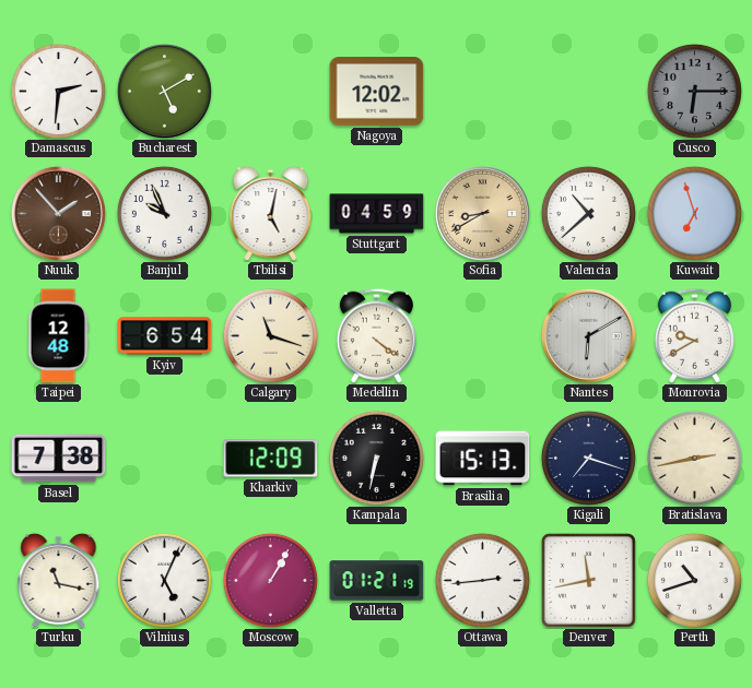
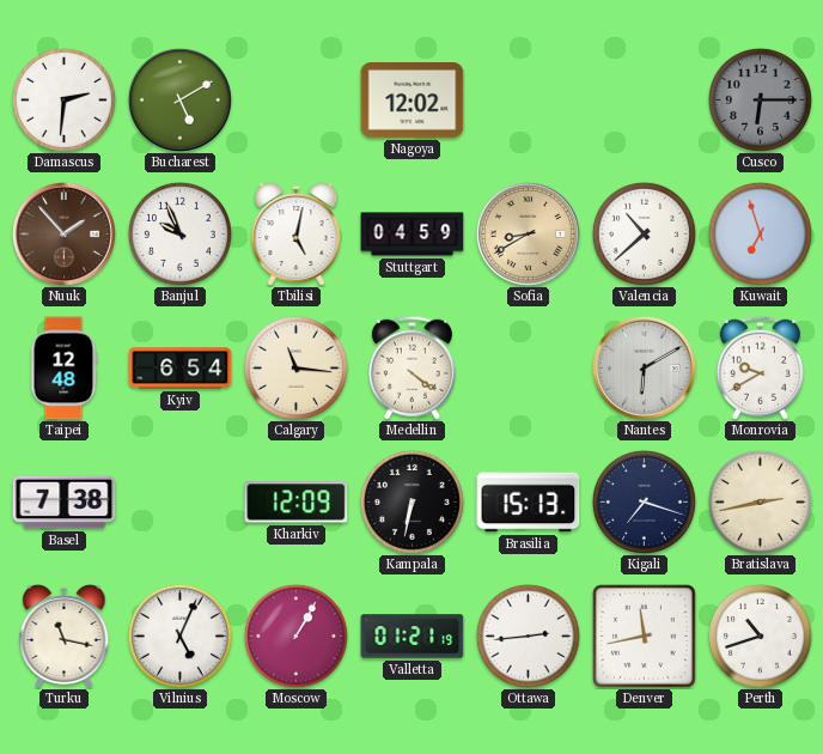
Calgary: 11:18 -> 11:16 (295, 367)
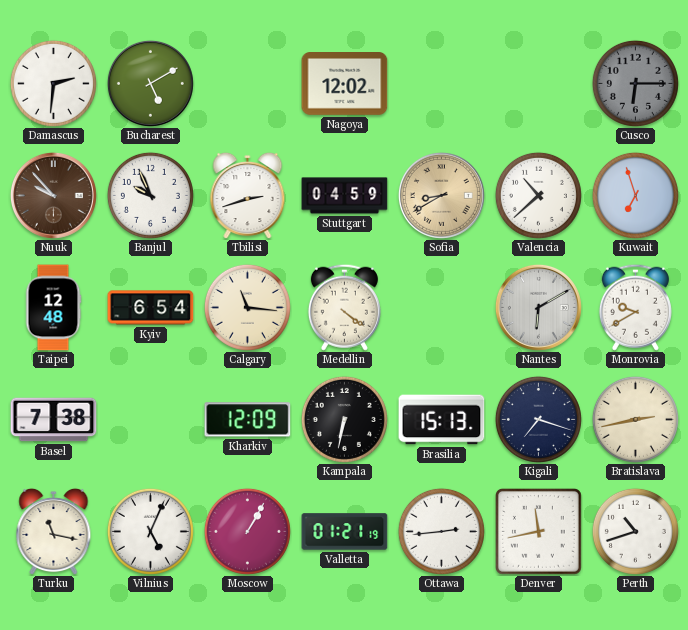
Nuuk: 1:53 -> 9:53 (53, 195)
Tbilisi: 5:02 -> 2:42 (248, 195)
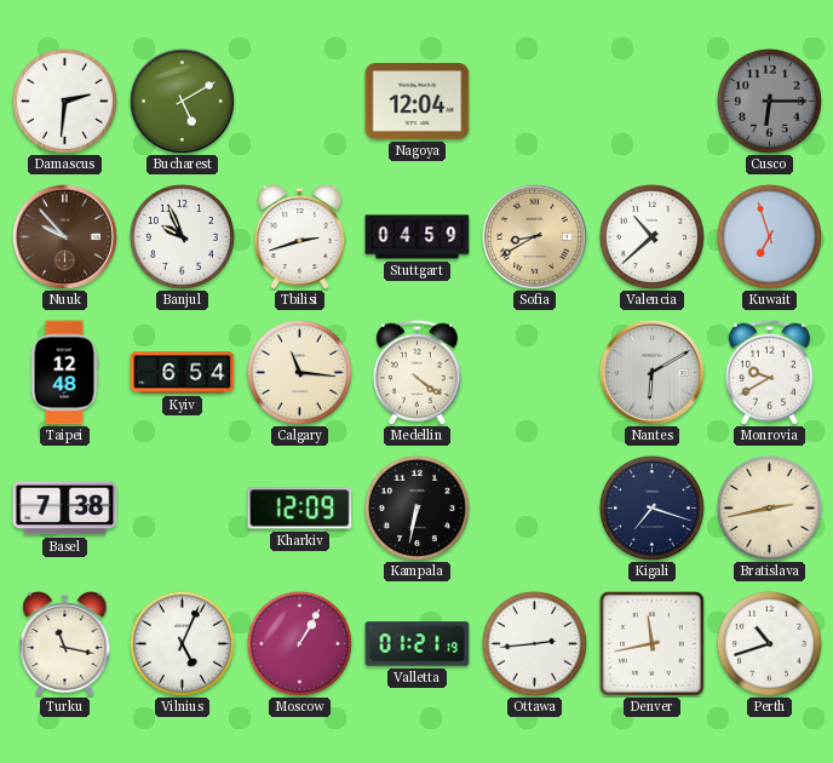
Nagoya: 12:02 -> 12:04 (418, 102)
Brasilia: 15:13 -> none (442, 420)
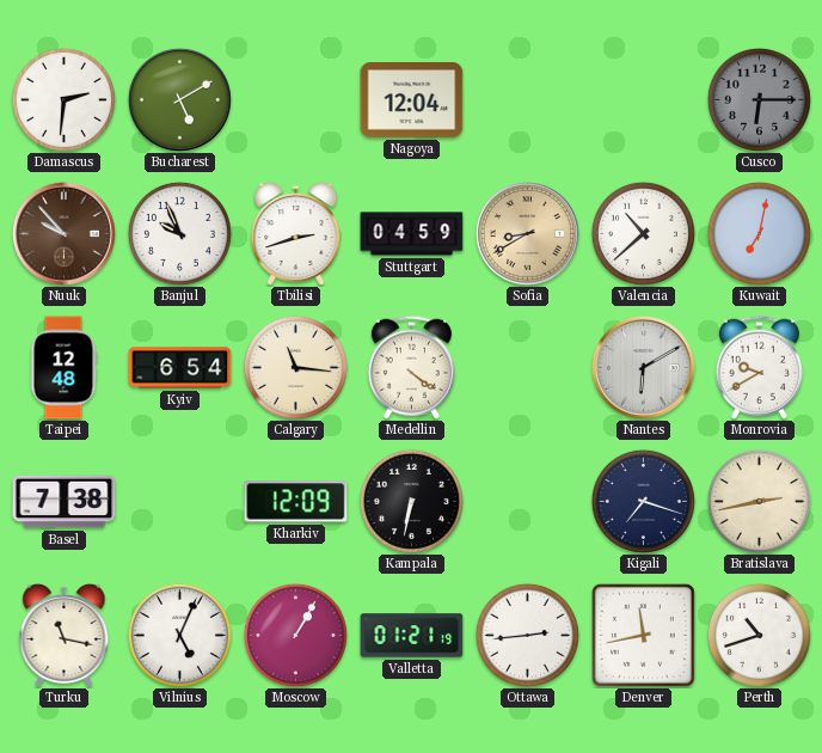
Kuwait: 6:57 -> 7:02 (759, 233)
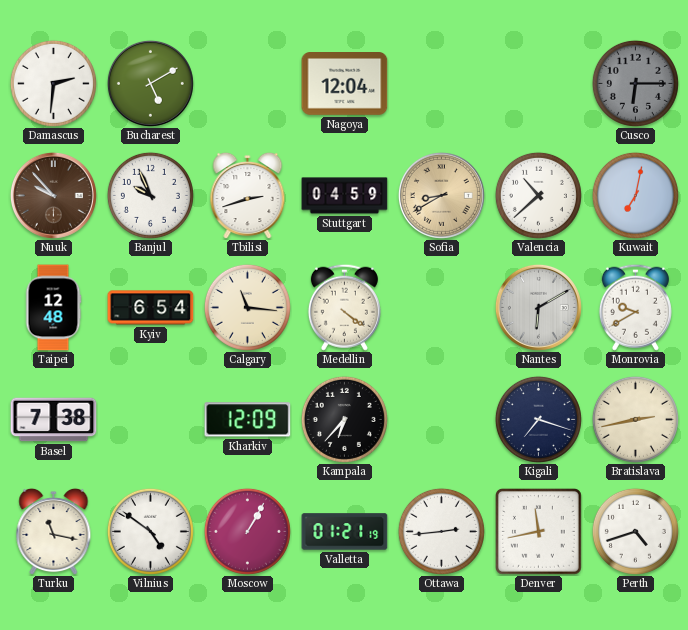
Kampala: 6:32 -> 6:37 (344, 419)
Vilnius: 5:04 -> 4:51 (150, 531)
Perth: 10:42 -> 4:42 (635, 531)
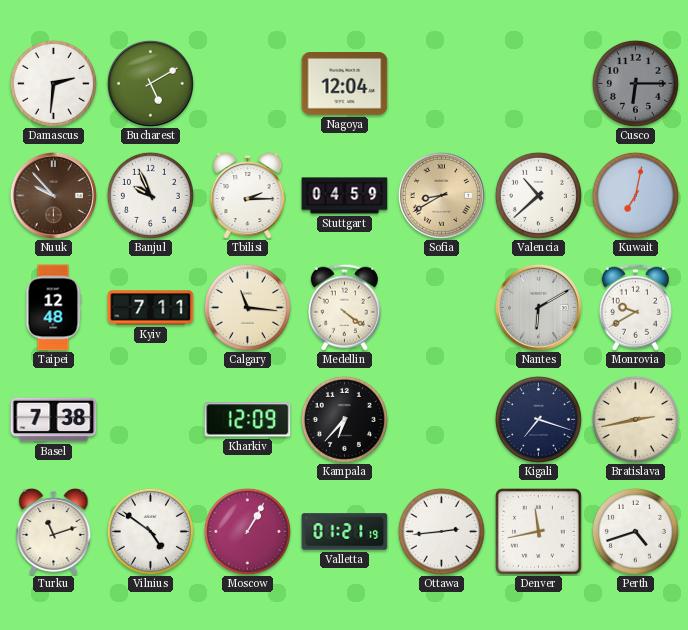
Tbilisi: 2:42 -> 2:15 (248, 195)
Kyiv: 6:54 -> 7:11 (151, 308)
Turku: 11:17 -> 11:12 (54, 531)
